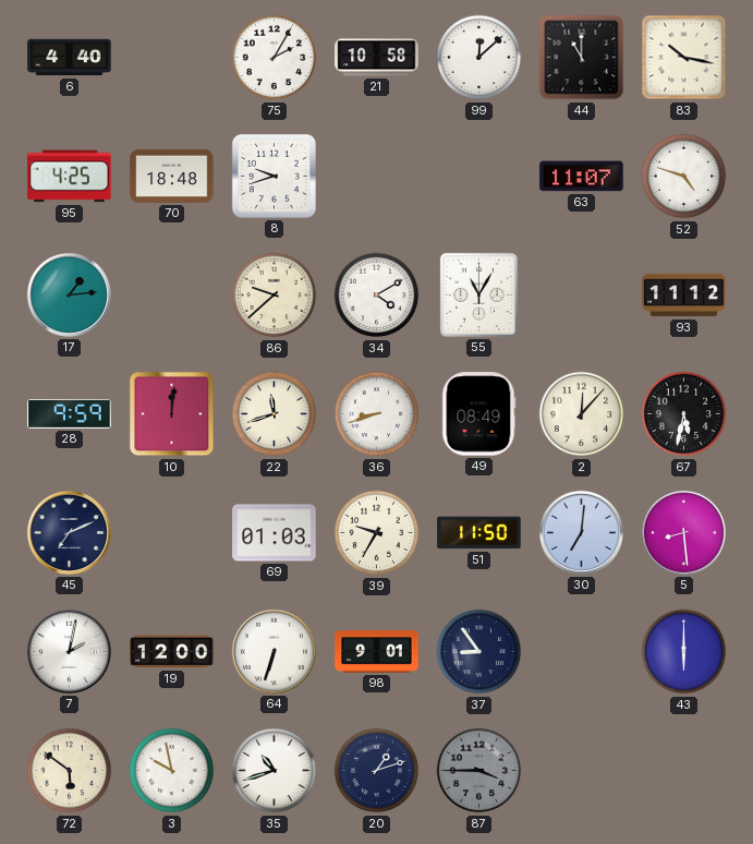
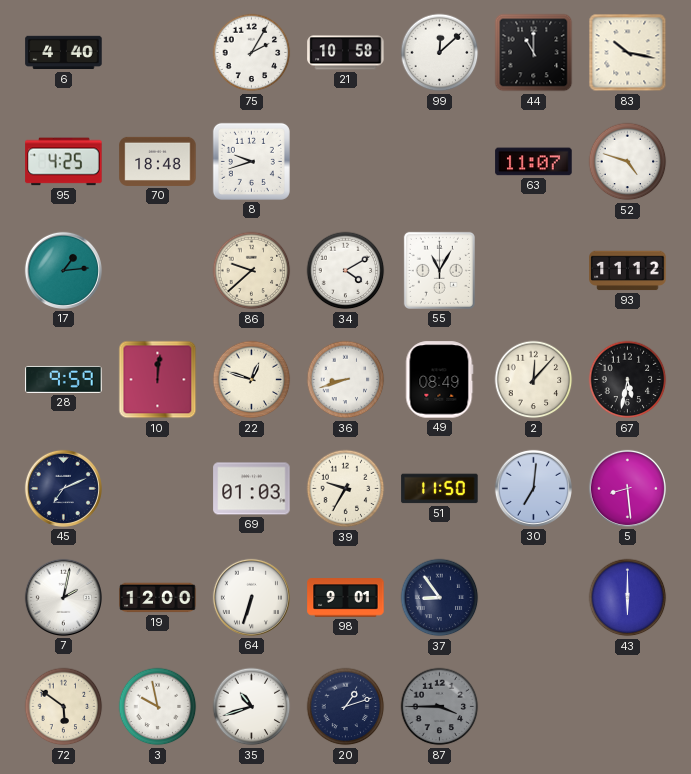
22: 11:42 -> 12:48 (252, 380)
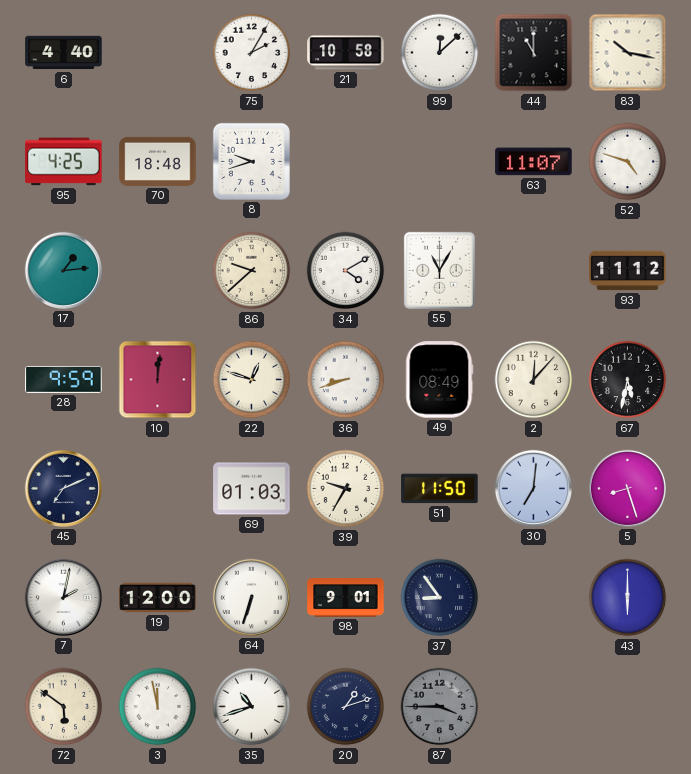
5: 8:29 -> 8:27 (627, 488)
3: 9:58 -> 11:58 (158, 707)
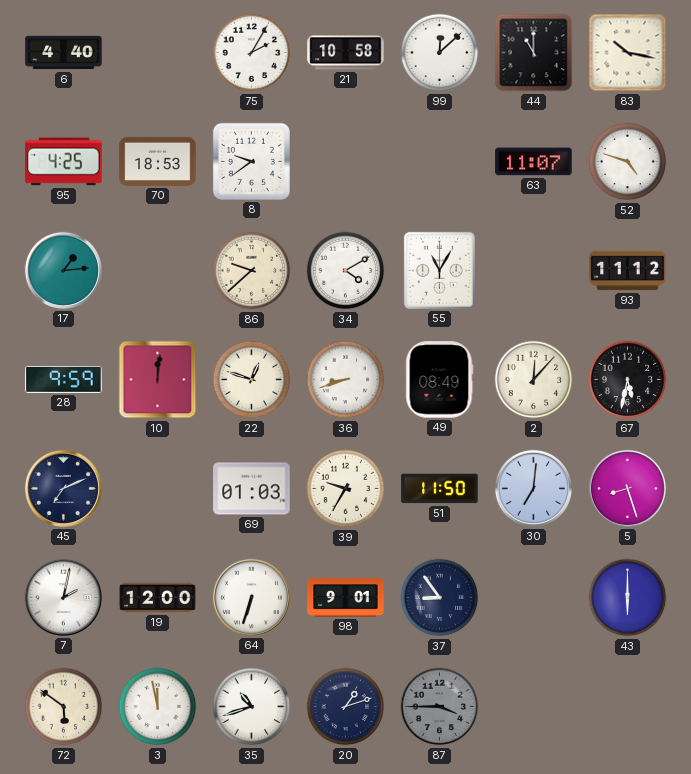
70: 18:48 -> 18:53 (158, 161)
8: 9:42 -> 9:39 (251, 161)
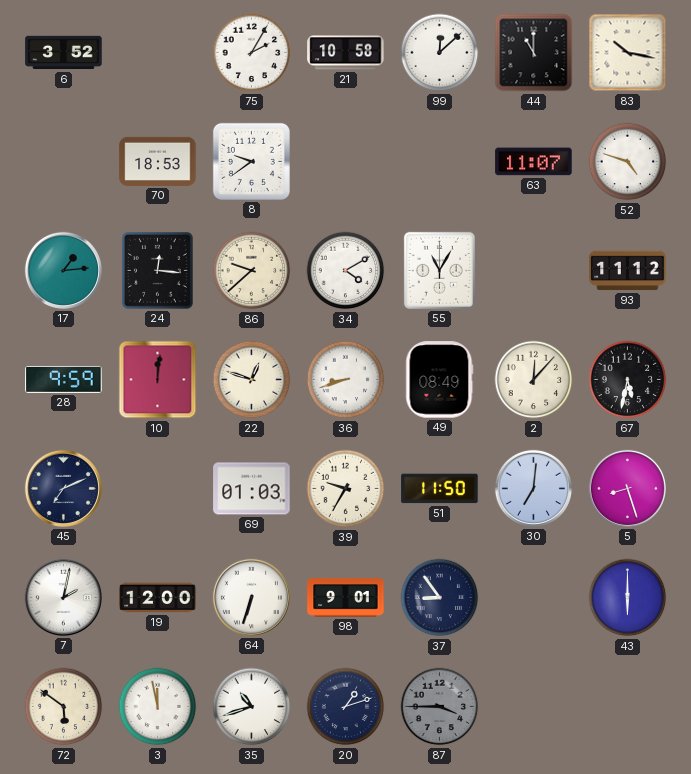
6: 4:40 -> 3:52 (64, 53)
95: 4:25 -> none (64, 162)
24: none -> 12:16 (158, 271)
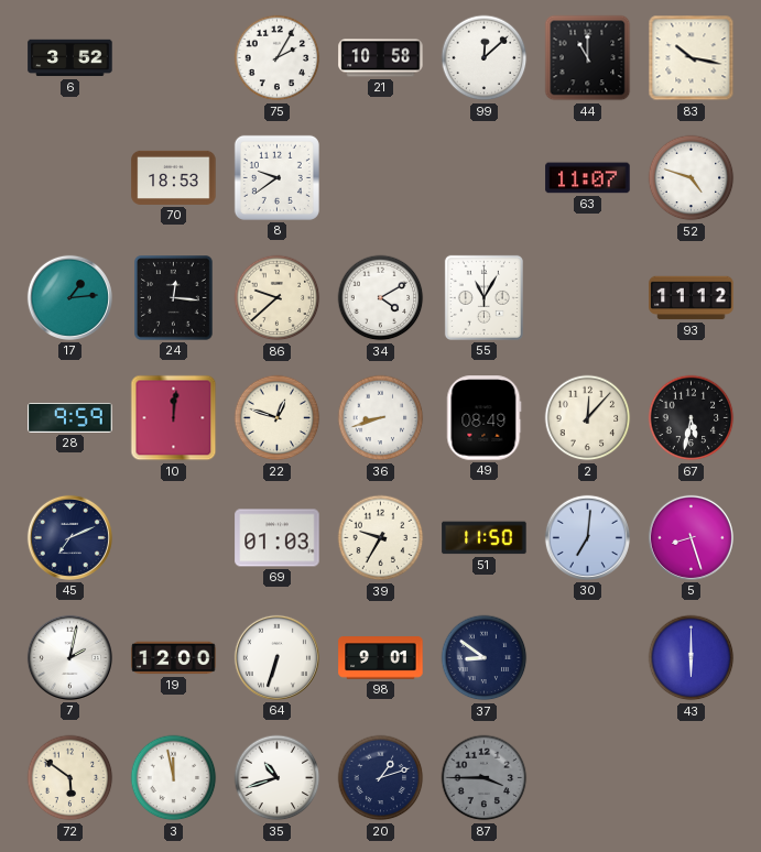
37: 8:54 -> 8:51 (485, 658)
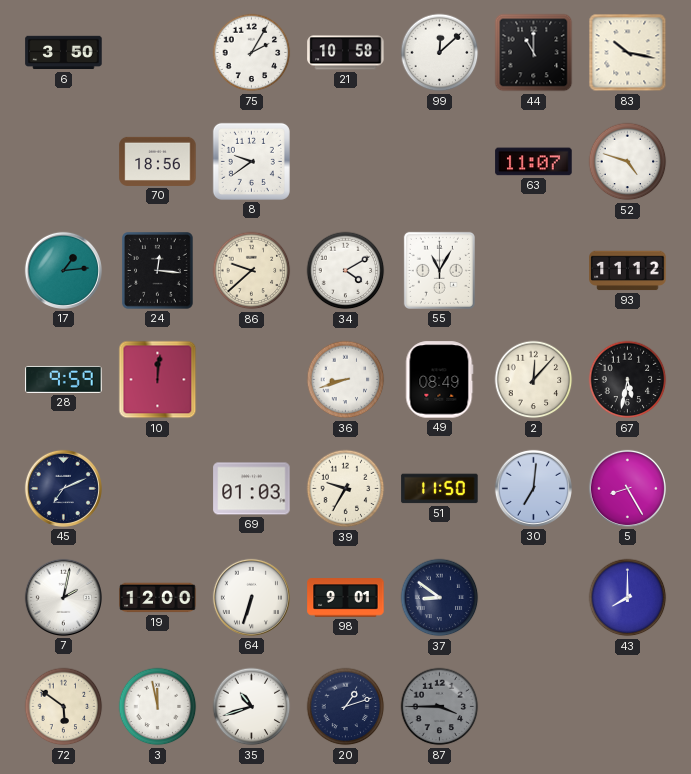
6: 3:52 -> 3:50 (64, 53)
70: 18:53 -> 18:56 (158, 161)
22: 12:48 -> none (278, 418)
5: 8:27 -> 8:25 (627, 488)
43: 6:00 -> 8:00 (628, 598)
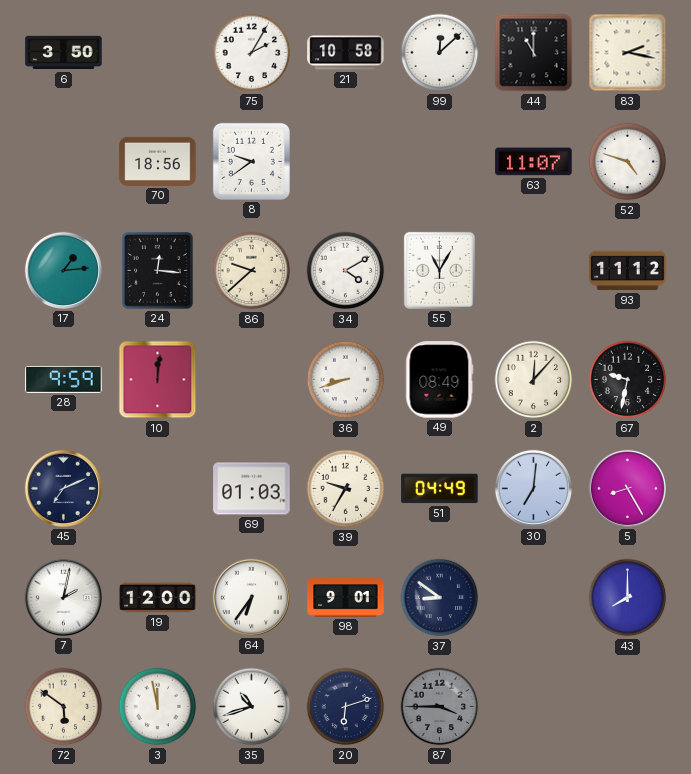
83: 10:17 -> 2:17 (628, 53)
67: 5:32 -> 9:32 (628, 380)
51: 11:50 -> 04:49 (440, 489)
64: 6:33 -> 6:36 (251, 597)
20: 1:12 -> 6:12 (346, 707)
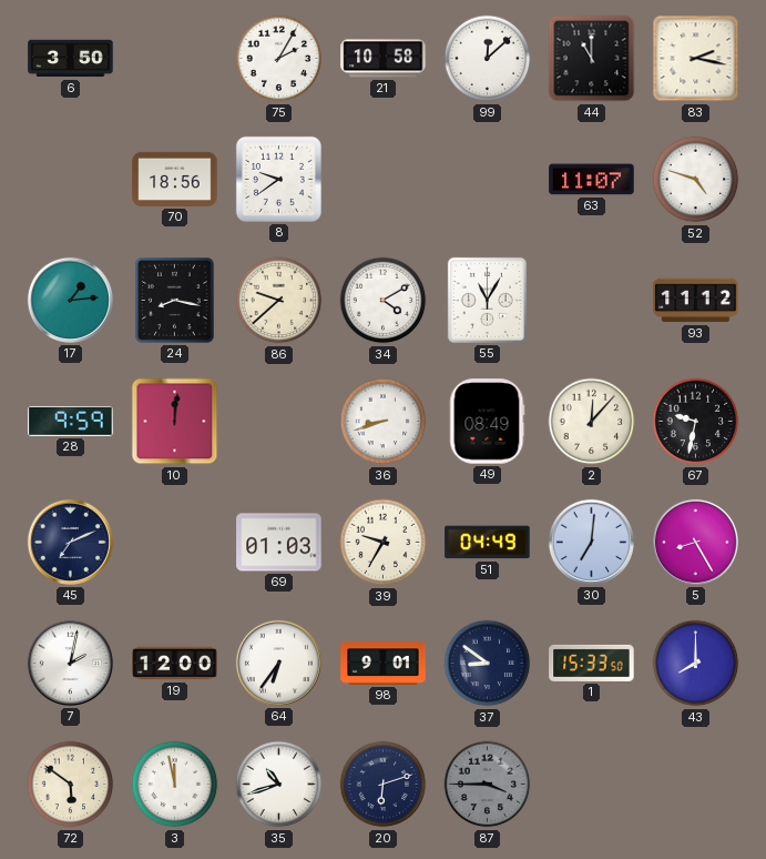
24: 12:16 -> 8:17 (175, 301)
1: none -> 15:33 (592, 663)
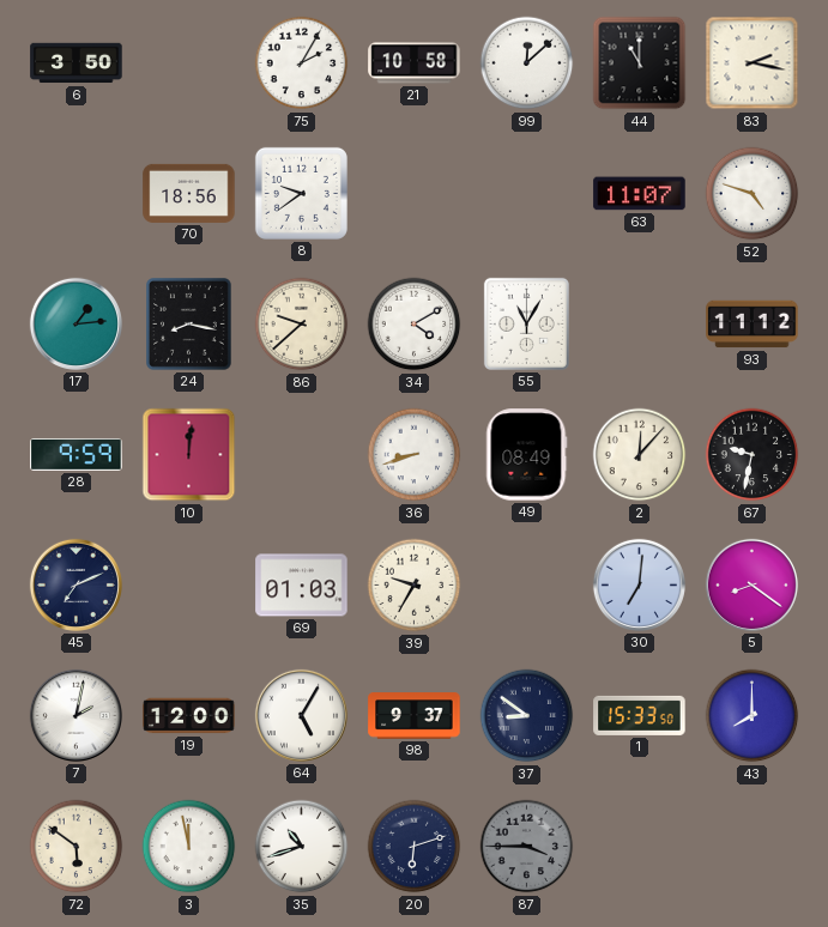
51: 04:49 -> none (488, 543)
5: 8:25 -> 8:21 (751, 584)
64: 6:36 -> 5:05 (301, 715)
98: 9:01 -> 9:37 (415, 716)
